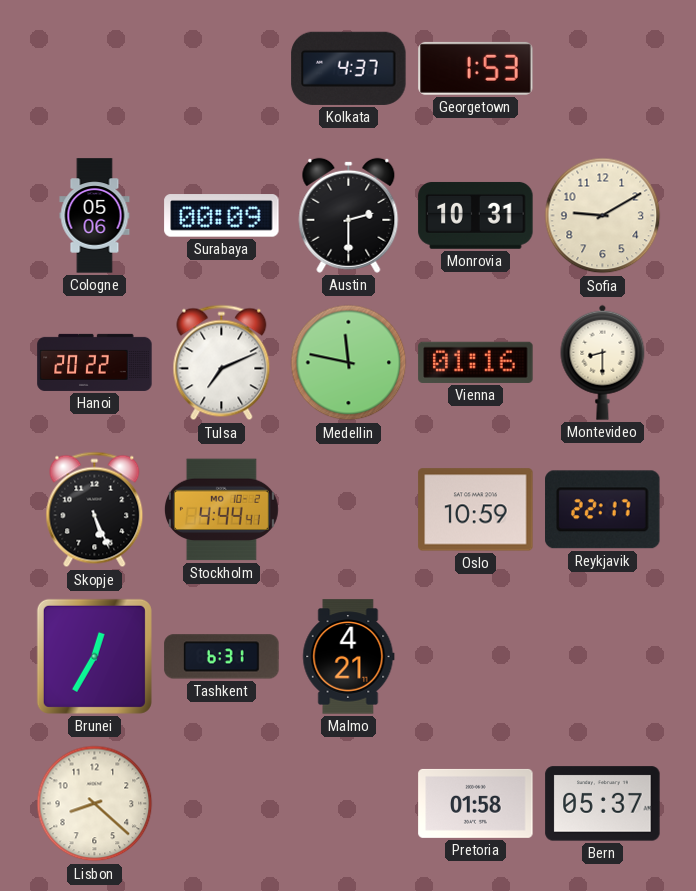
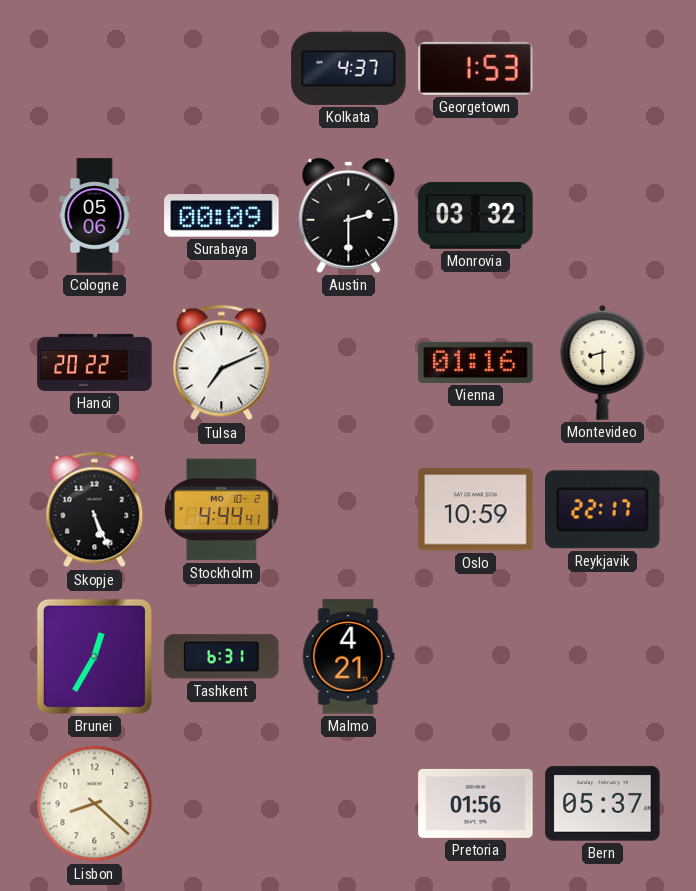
Monrovia: 10:31 -> 03:32 (476, 215)
Sofia: 9:10 -> none (603, 216)
Medellin: 11:47 -> none (349, 363)
Pretoria: 01:58 -> 01:56 (476, 803)
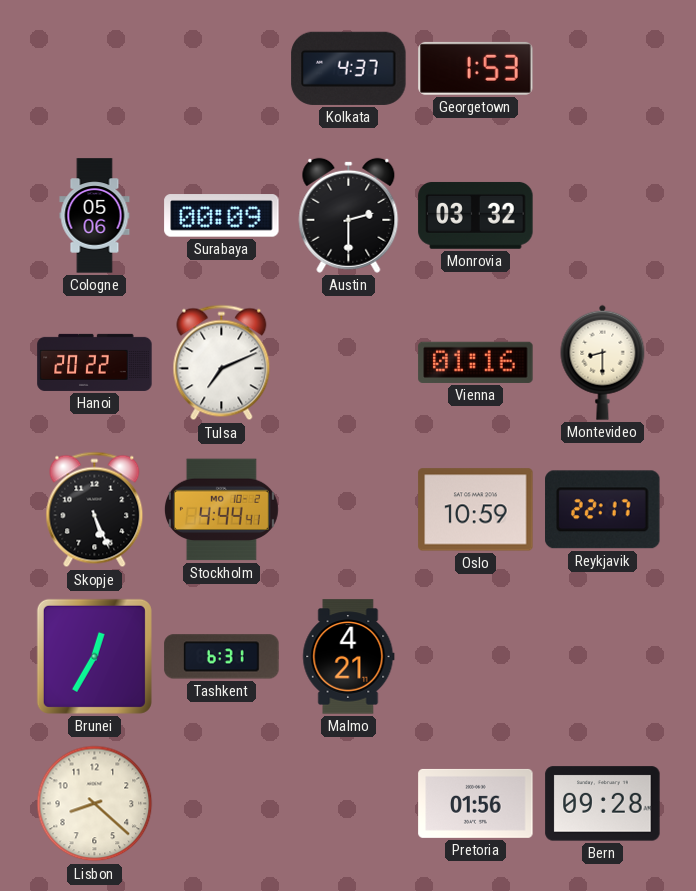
Bern: 05:37 -> 09:28 (603, 804)
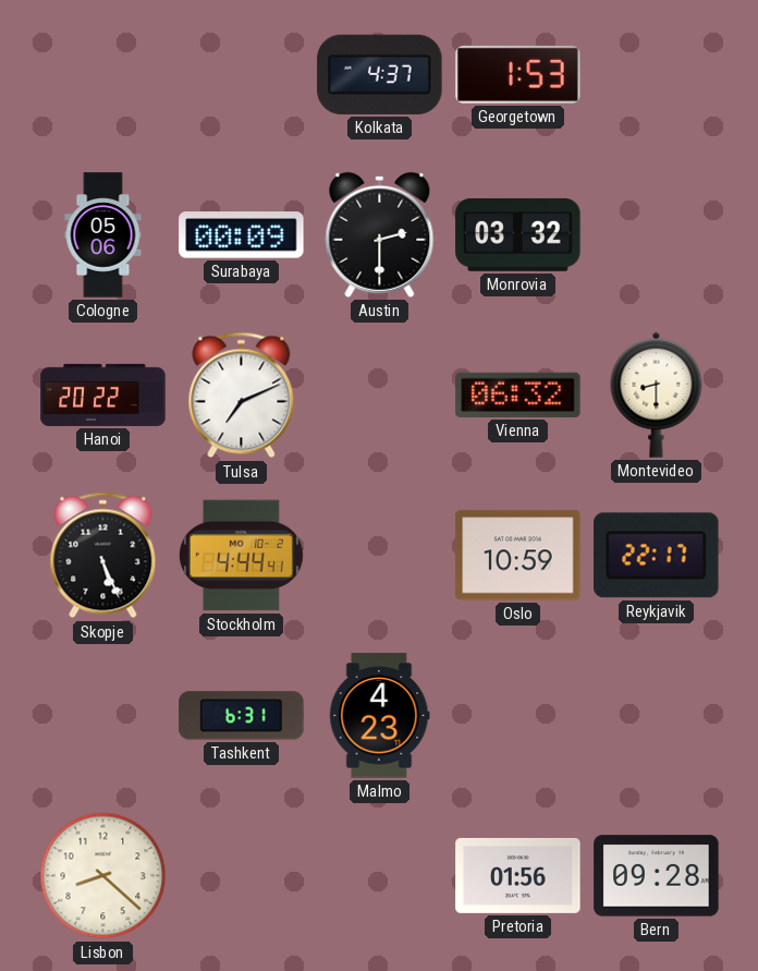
Vienna: 01:16 -> 06:32 (518, 395)
Brunei: 12:35 -> none (94, 656)
Malmo: 4:21 -> 4:23 (380, 716)
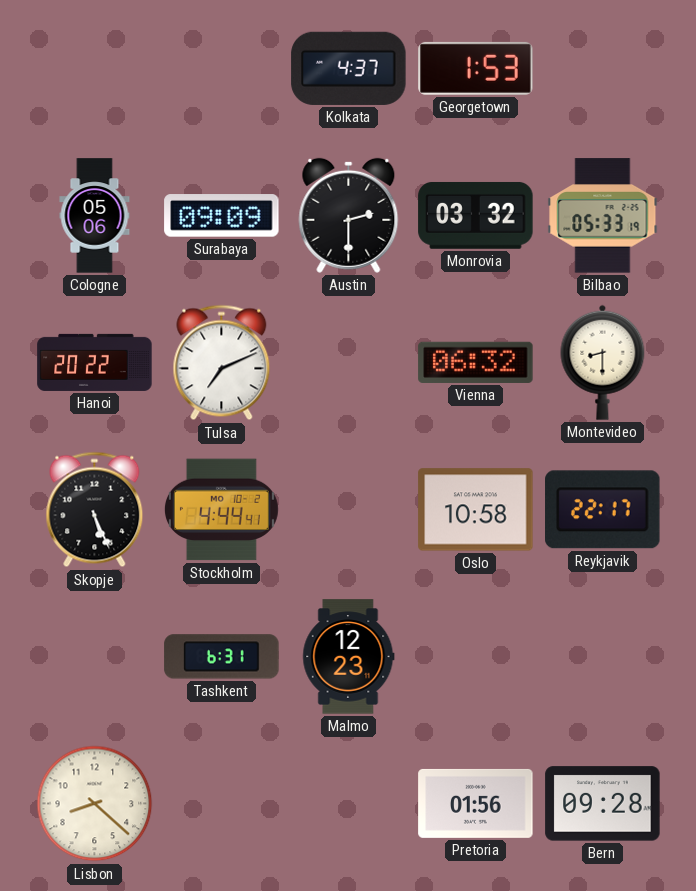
Surabaya: 00:09 -> 09:09 (222, 216)
Bilbao: none -> 05:33 (603, 216)
Oslo: 10:59 -> 10:58 (476, 510)
Malmo: 4:23 -> 12:23 (349, 657)
